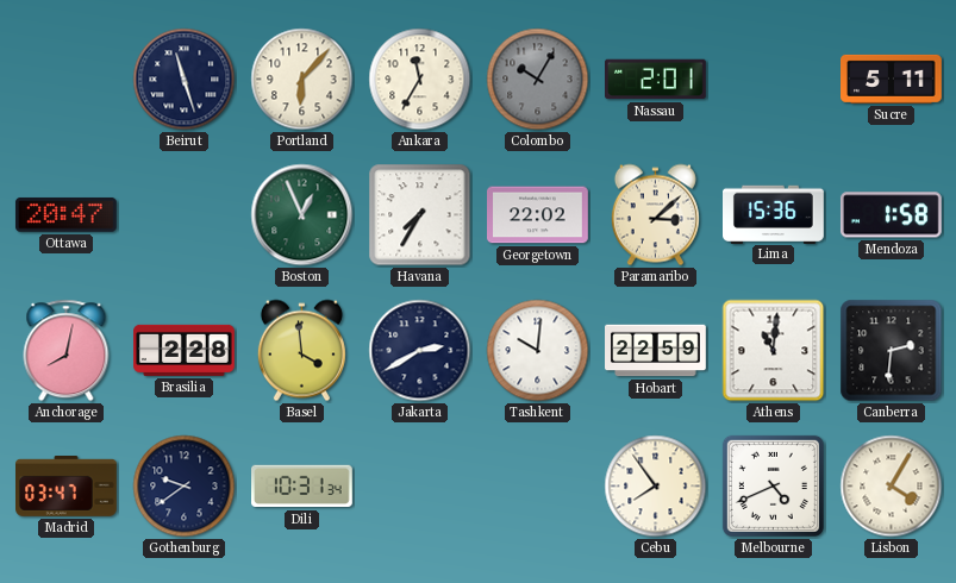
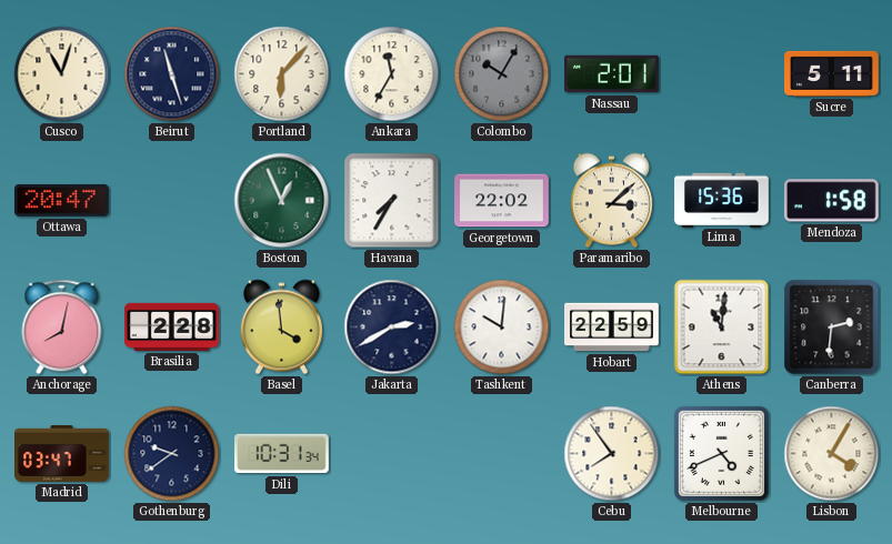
Cusco: none -> 11:03 (62, 74)
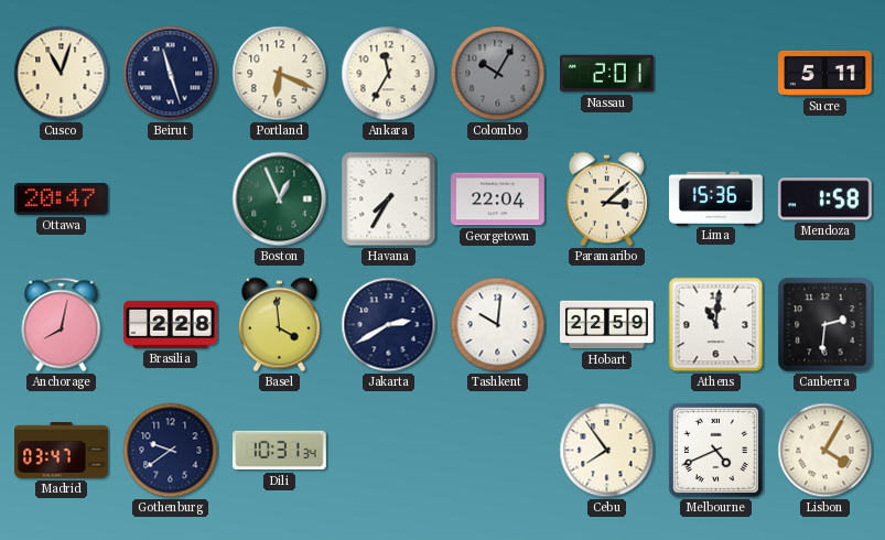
Portland: 6:07 -> 6:19 (280, 74)
Georgetown: 22:02 -> 22:04 (498, 199)
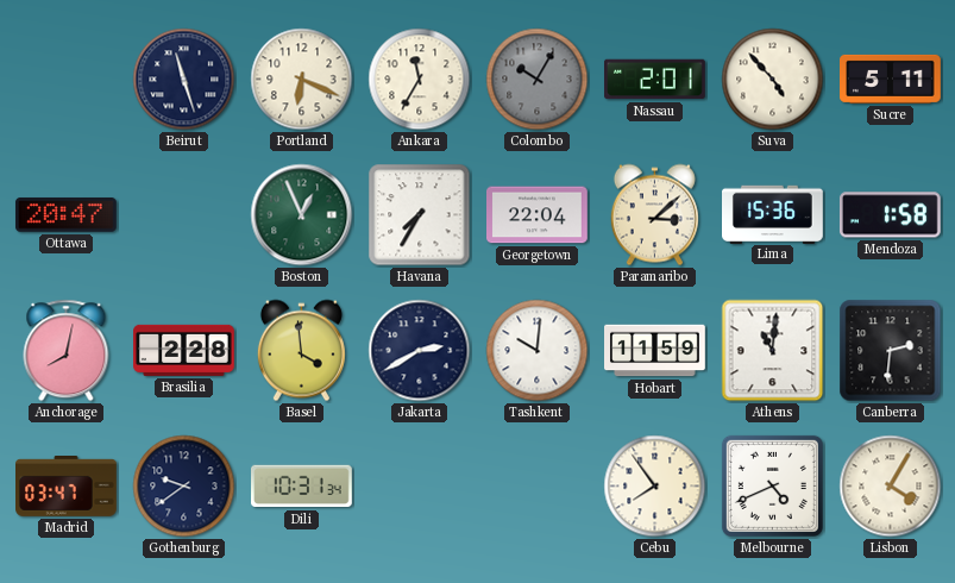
Cusco: 11:03 -> none (62, 74)
Suva: none -> 4:53 (773, 80)
Hobart: 22:59 -> 11:59 (655, 351)
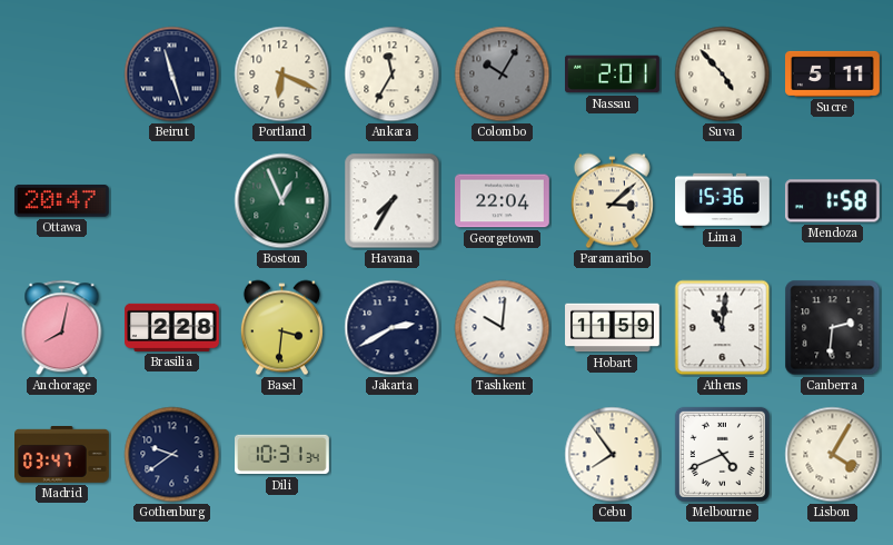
Basel: 3:59 -> 3:31 (281, 328)
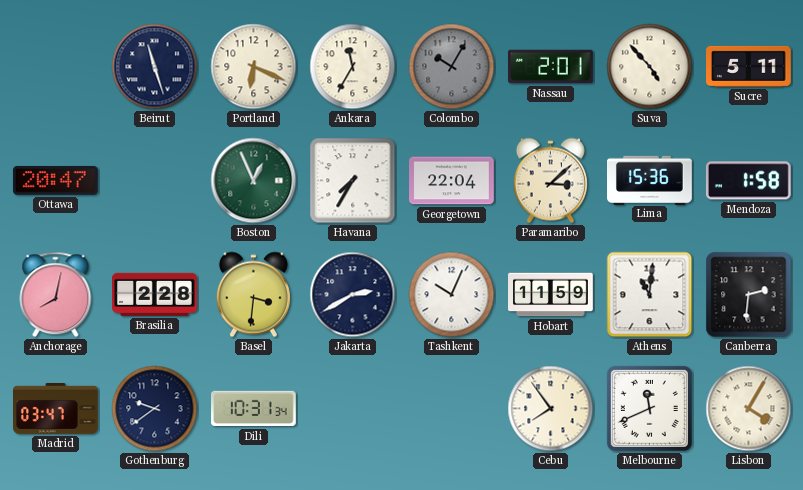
Tashkent: 10:01 -> 10:04 (452, 295)
Melbourne: 4:41 -> 11:41 (649, 408)
